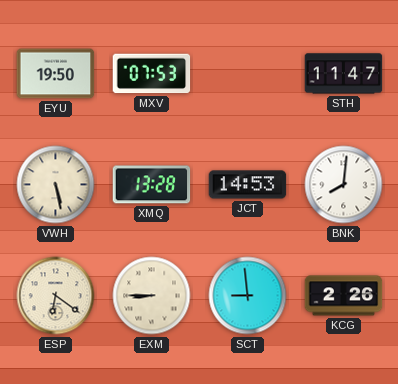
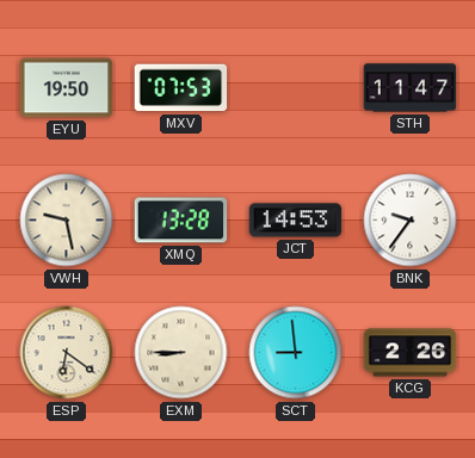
VWH: 5:28 -> 9:28 (67, 221)
BNK: 8:01 -> 9:36 (411, 221)
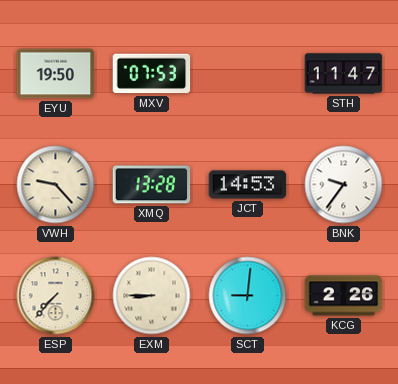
VWH: 9:28 -> 9:23 (56, 185)
ESP: 6:21 -> 7:37 (56, 296)
SCT: 8:59 -> 9:01 (248, 296)
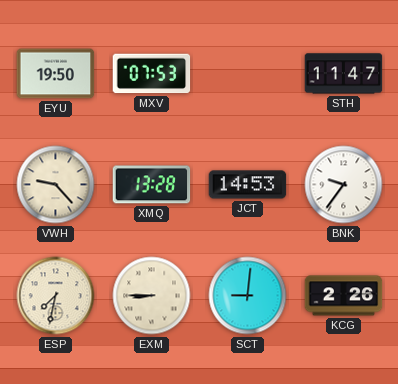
ESP: 7:37 -> 7:32 (56, 296)
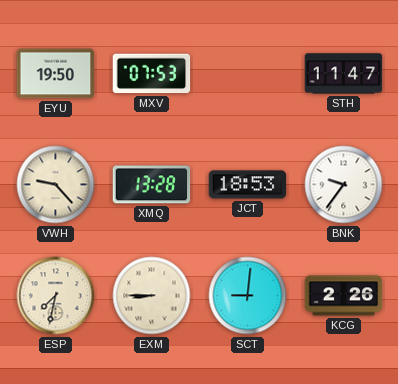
JCT: 14:53 -> 18:53 (248, 185)
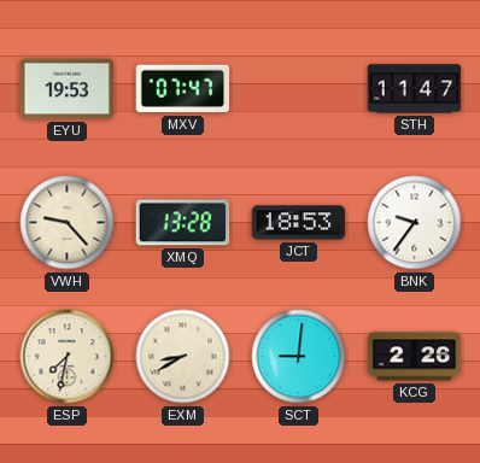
EYU: 19:50 -> 19:53 (68, 89)
MXV: 07:53 -> 07:47 (183, 89)
EXM: 8:45 -> 8:40 (183, 357)
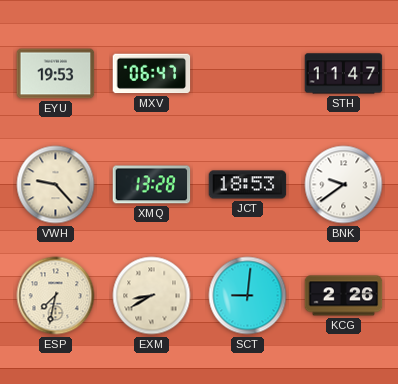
MXV: 07:47 -> 06:47 (152, 74)
BNK: 9:36 -> 9:39 (344, 185)
